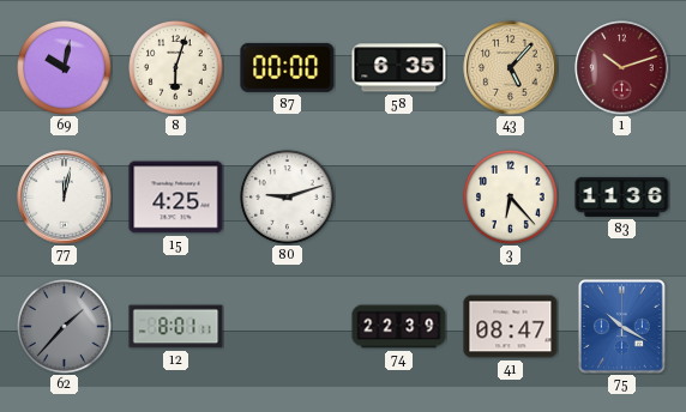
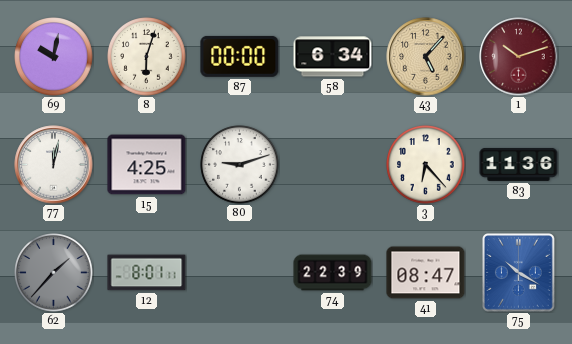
58: 6:35 -> 6:34 (333, 57)
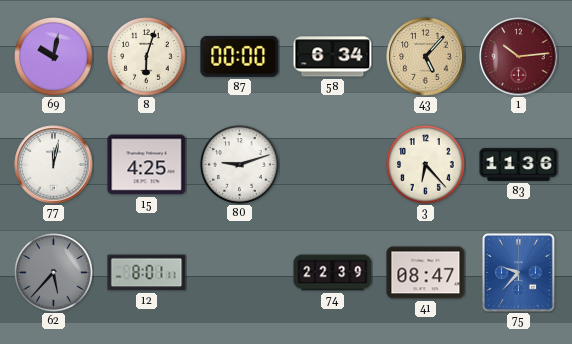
1: 10:12 -> 10:14 (519, 57)
62: 1:37 -> 5:37 (54, 273)
75: 10:20 -> 9:37 (519, 273)
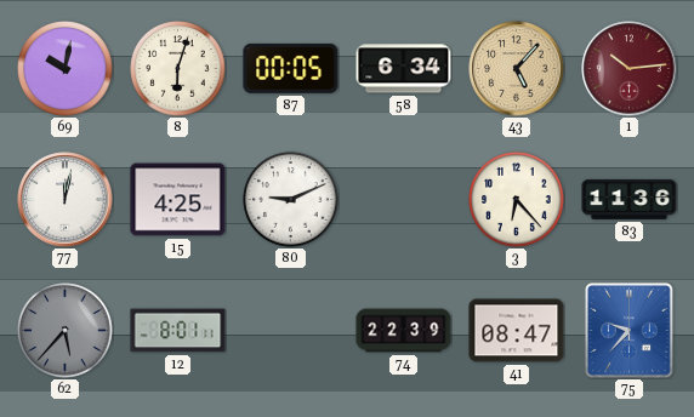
87: 00:00 -> 00:05 (291, 68)
80: 9:12 -> 9:11 (291, 200)
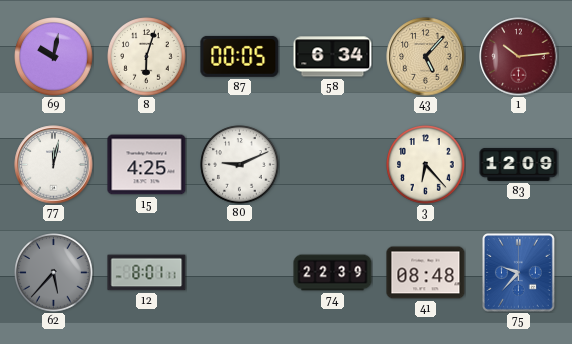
83: 11:36 -> 12:09 (519, 164)
41: 08:47 -> 08:48 (426, 273)
